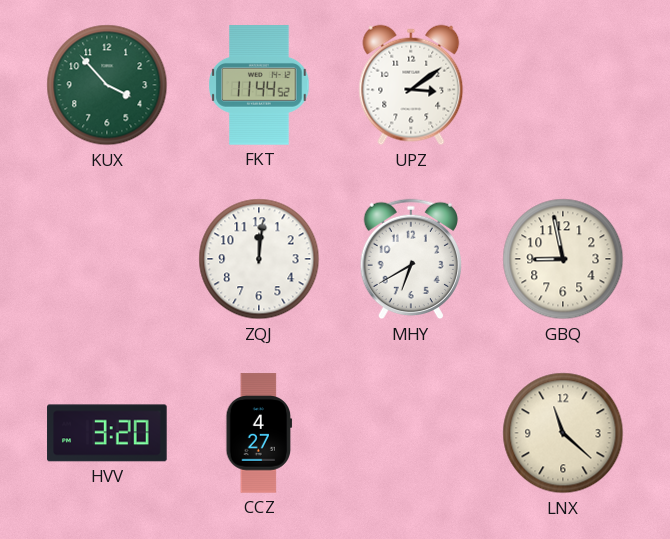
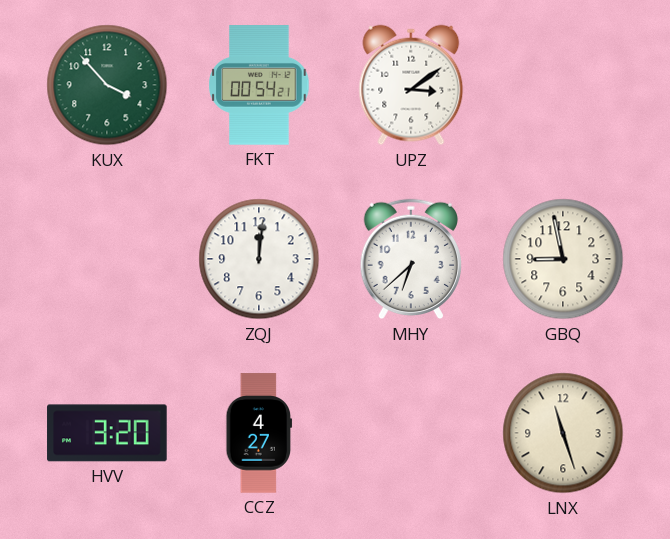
FKT: 11:44 -> 00:54 (259, 85)
MHY: 6:40 -> 6:38 (410, 259)
LNX: 11:22 -> 11:27 (563, 433)
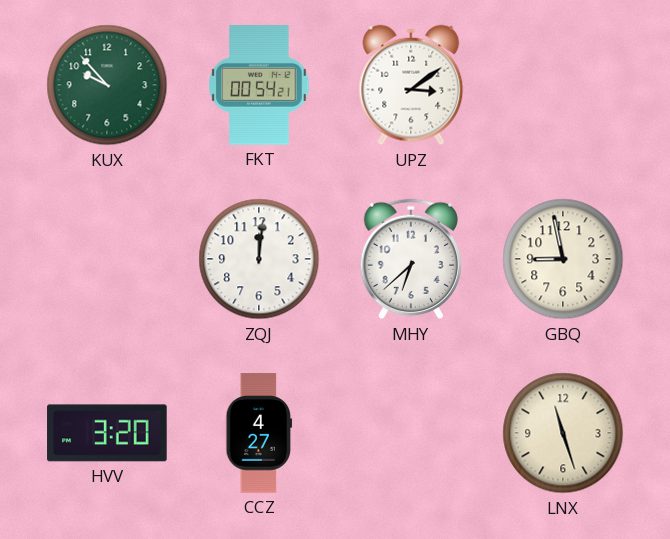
KUX: 3:53 -> 9:53 (107, 85)
